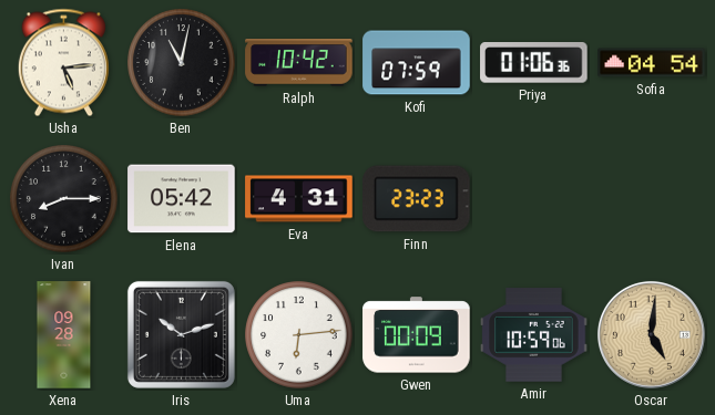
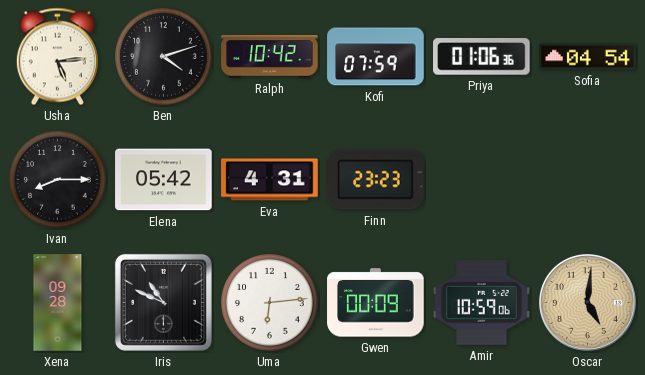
Ben: 11:02 -> 4:12 (164, 57)
Iris: 10:12 -> 10:49 (163, 302)
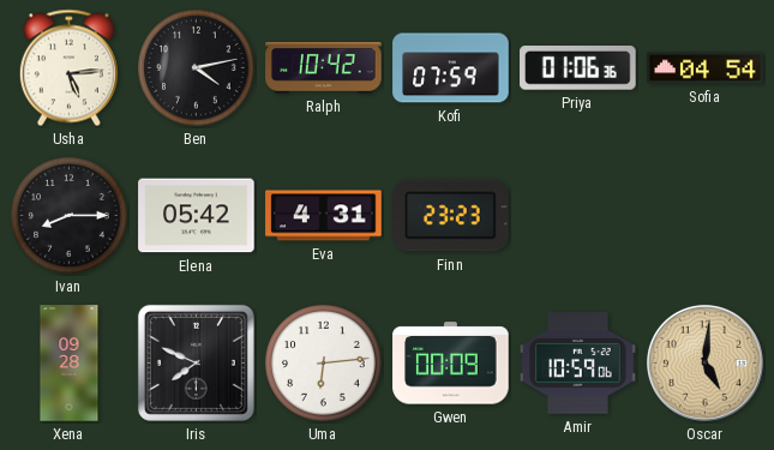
Ben: 4:12 -> 4:13 (197, 68)
Iris: 10:49 -> 7:49 (196, 362)
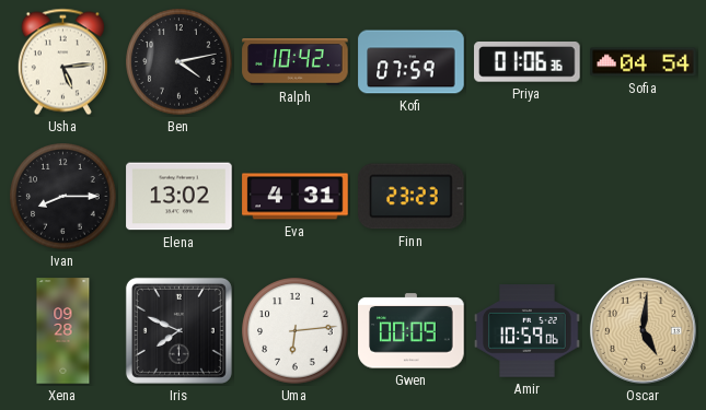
Elena: 05:42 -> 13:02 (180, 197)
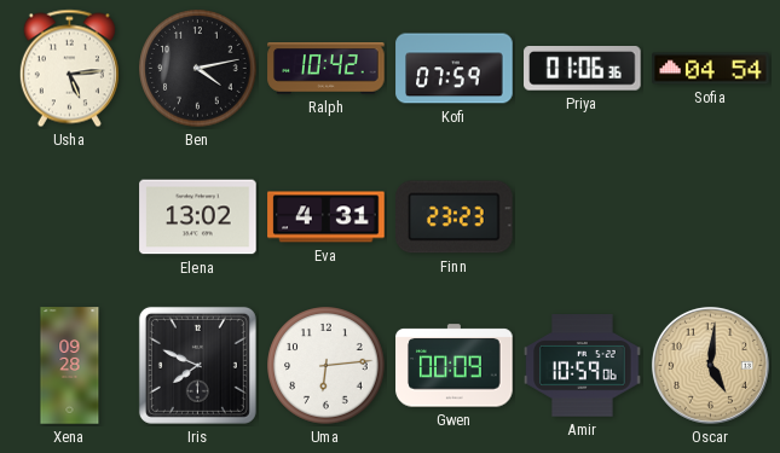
Ivan: 8:15 -> none (63, 197)
